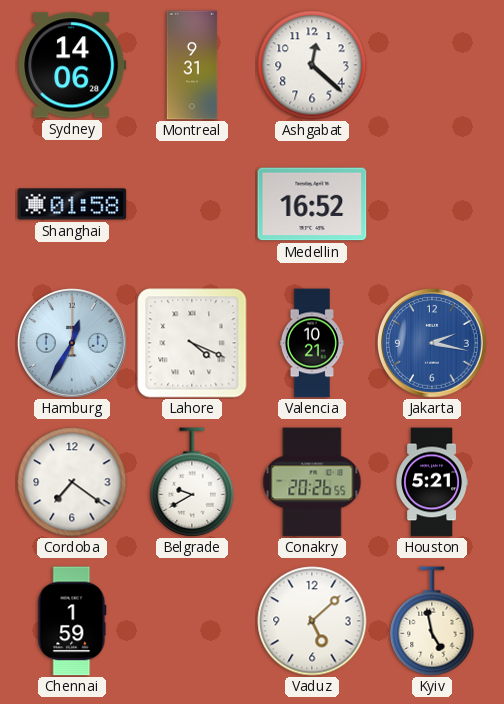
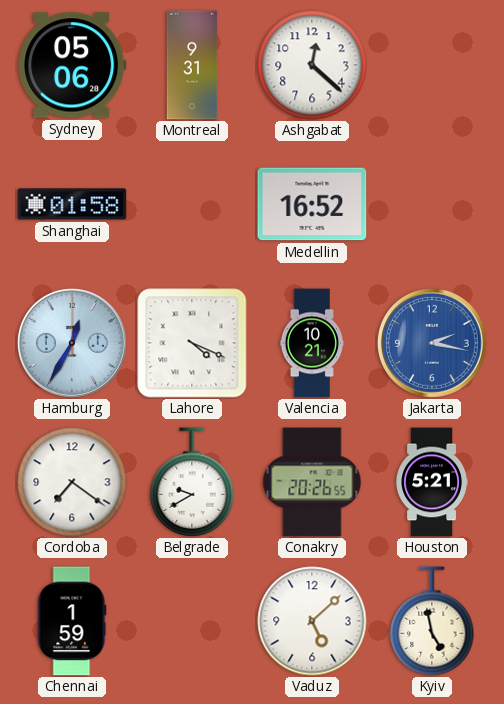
Sydney: 14:06 -> 05:06 (72, 65)
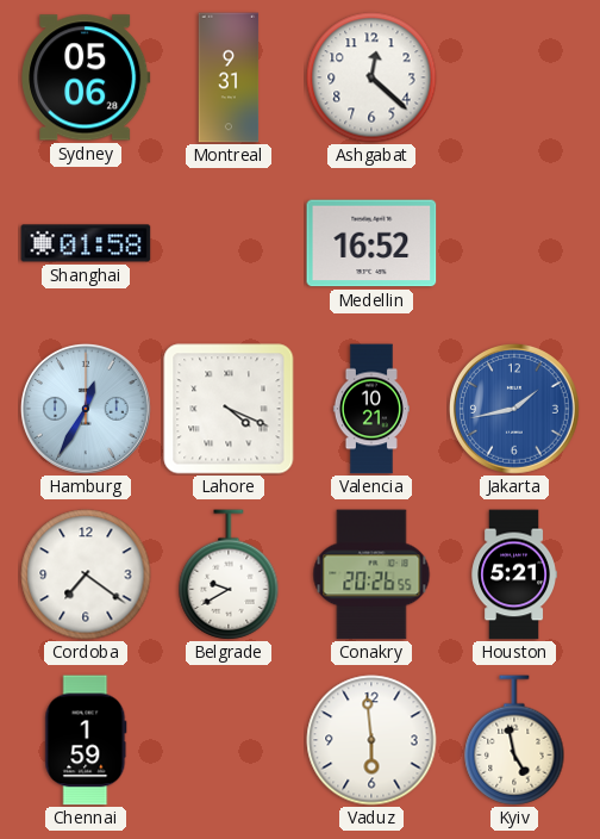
Jakarta: 2:17 -> 1:43 (514, 409)
Vaduz: 5:08 -> 5:59 (371, 740)
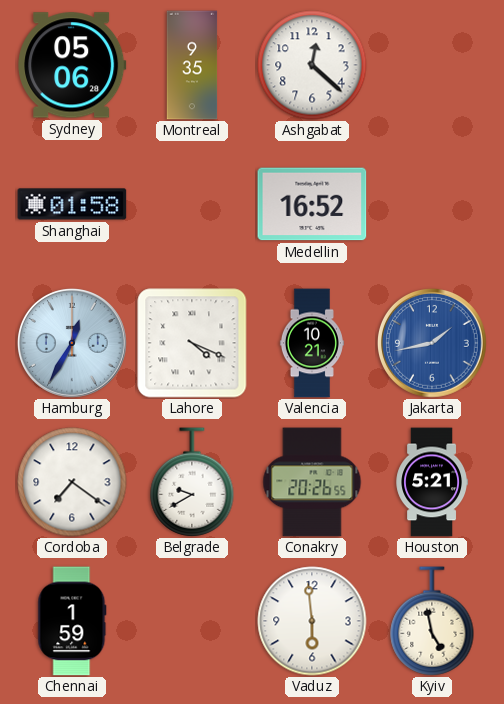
Montreal: 9:31 -> 9:35 (192, 65)
